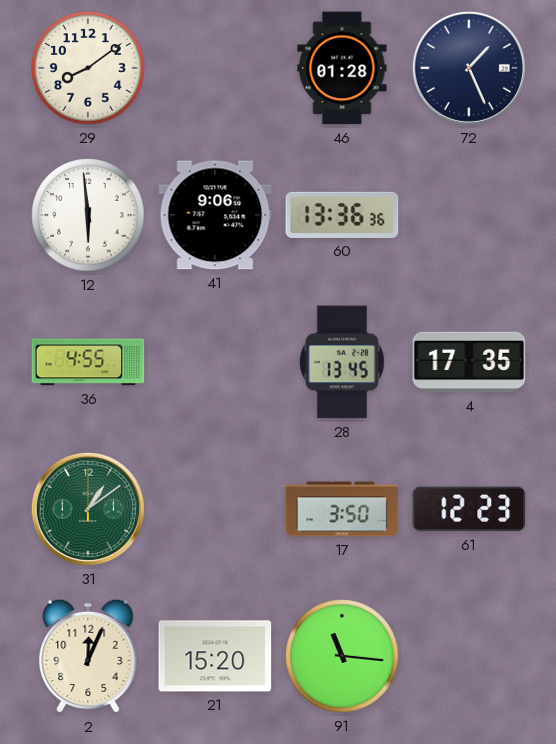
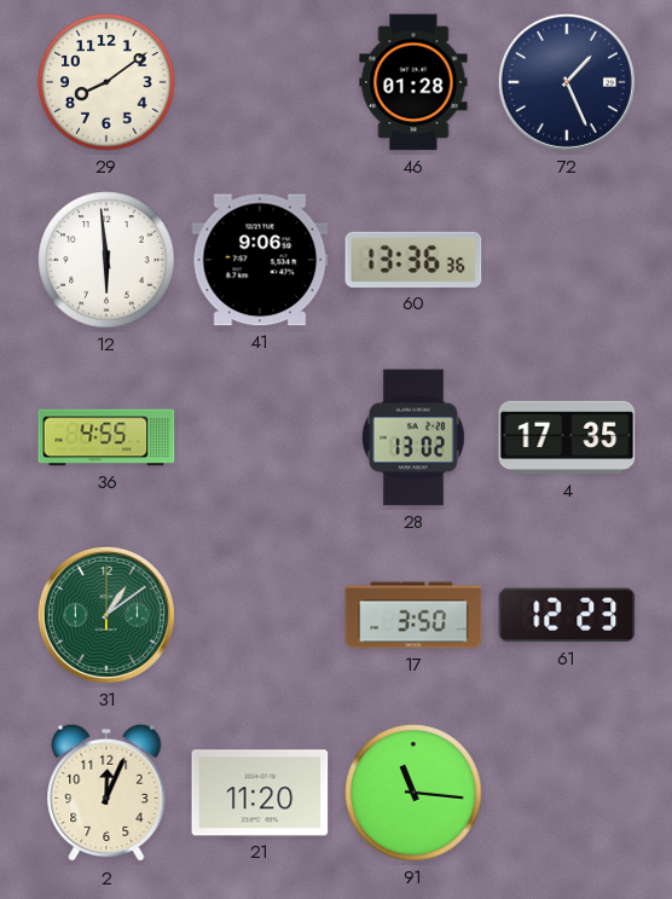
28: 13:45 -> 13:02 (413, 437)
21: 15:20 -> 11:20 (260, 793)
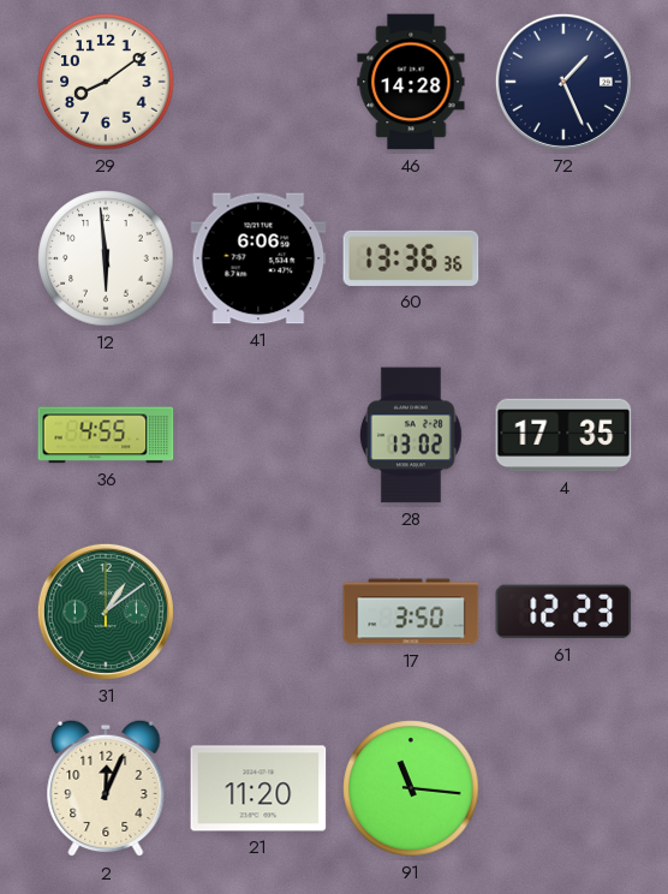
46: 01:28 -> 14:28 (411, 82)
41: 9:06 -> 6:06 (258, 258)
